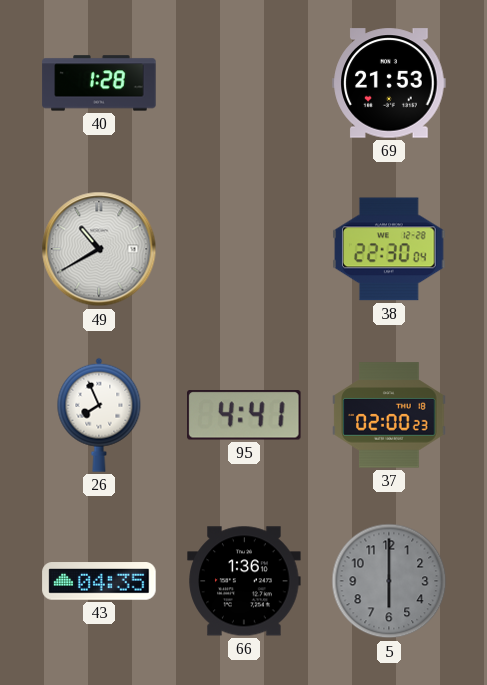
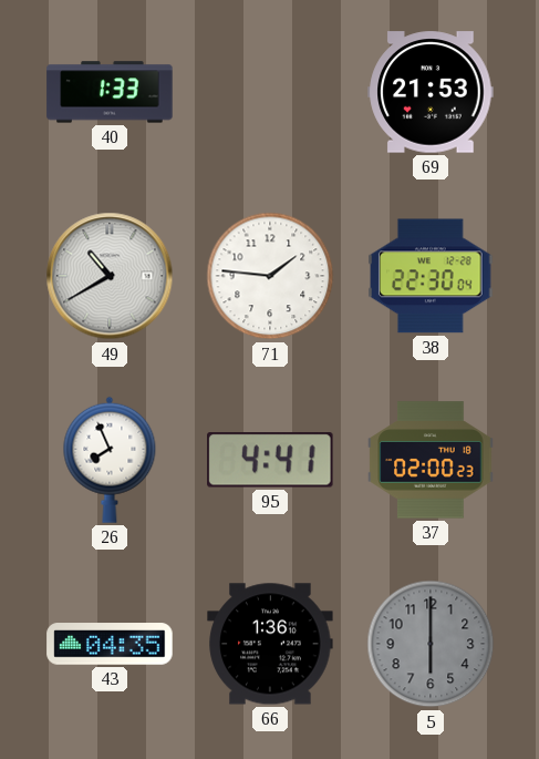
40: 1:28 -> 1:33 (110, 92)
71: none -> 1:46 (270, 276)
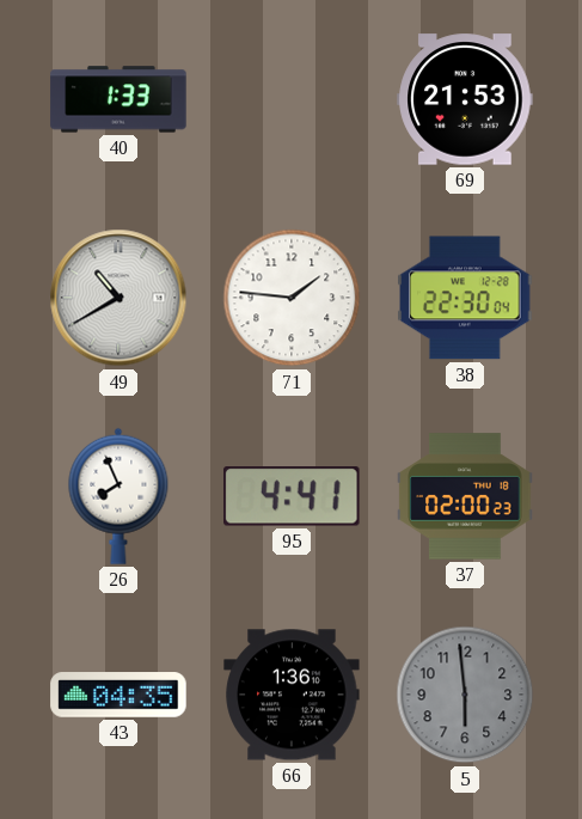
5: 6:00 -> 5:59 (465, 695)
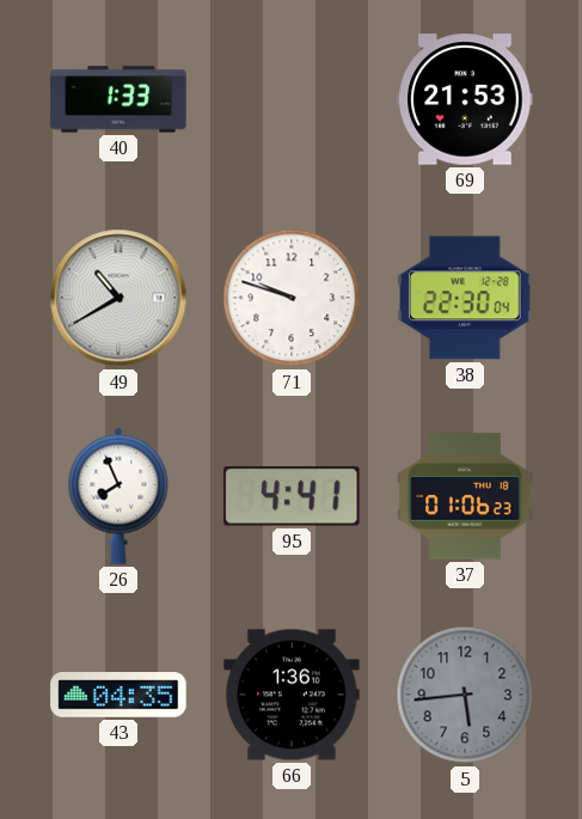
71: 1:46 -> 9:48 (292, 298)
37: 02:00 -> 01:06 (465, 496)
5: 5:59 -> 5:44 (465, 695)
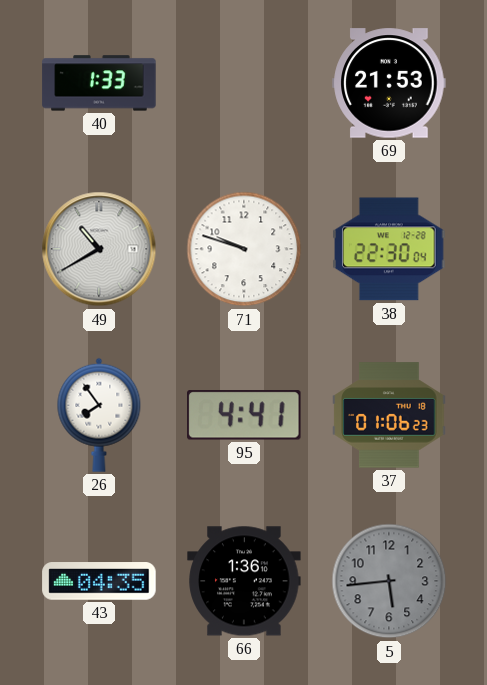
26: 7:56 -> 7:54 (99, 415)
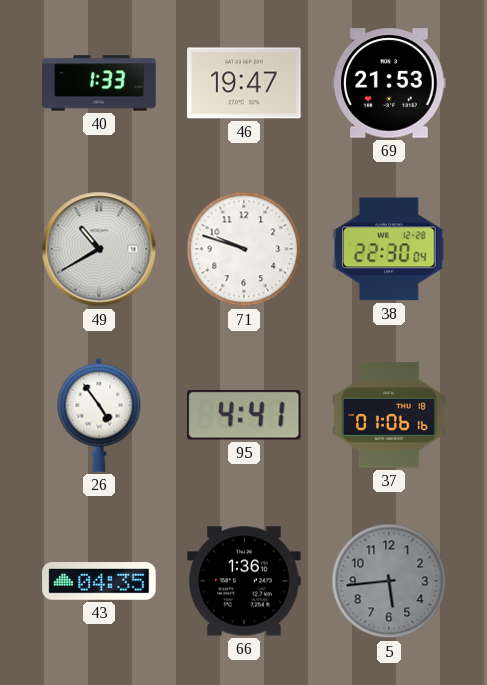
46: none -> 19:47 (244, 83)
26: 7:54 -> 4:54 (99, 415)
37: 01:06:23 -> 01:06:16 (389, 415)
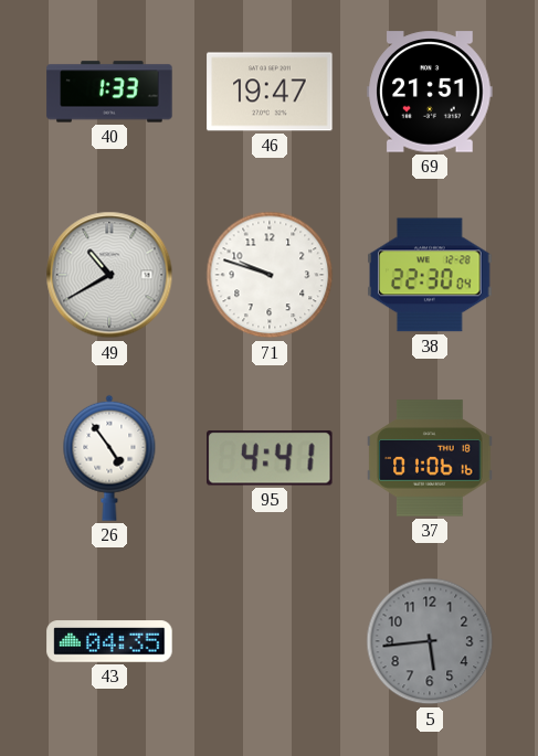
69: 21:53 -> 21:51 (430, 92)
66: 1:36 -> none (244, 581)
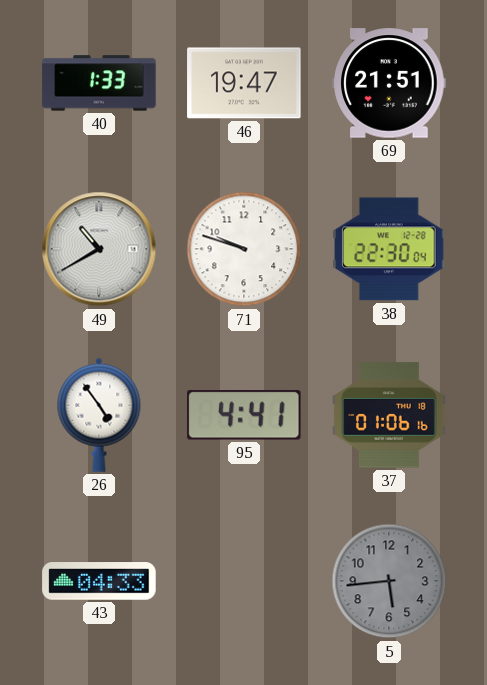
43: 04:35 -> 04:33 (99, 581)
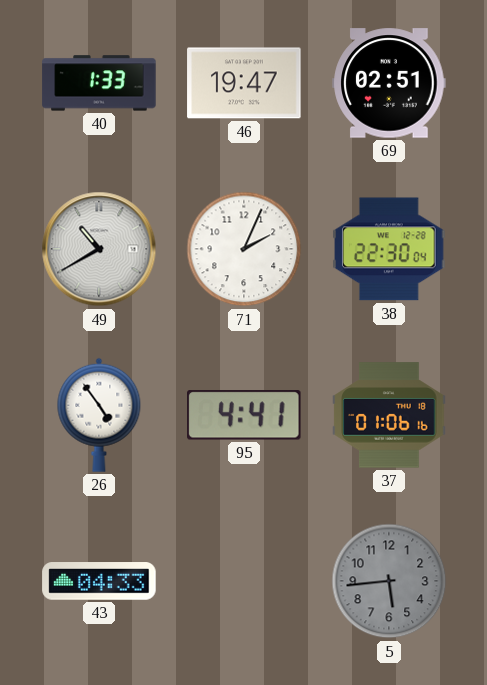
69: 21:51 -> 02:51 (389, 83)
71: 9:48 -> 2:04 (244, 249)
